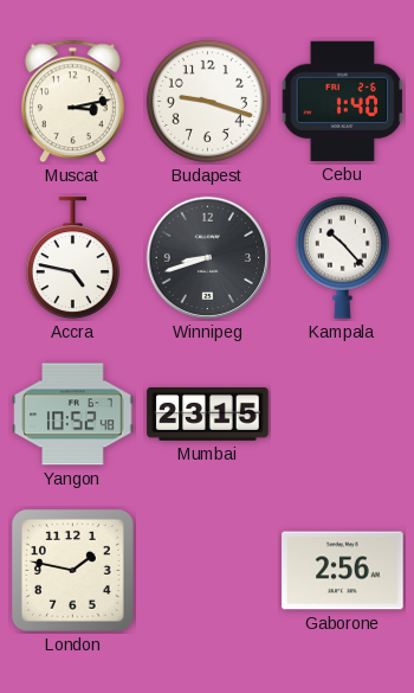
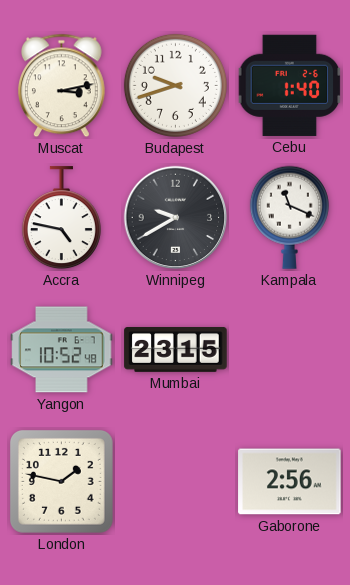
Budapest: 9:18 -> 9:42 (175, 85)
Winnipeg: 8:42 -> 9:40 (176, 218)
Kampala: 10:23 -> 11:19 (289, 217)
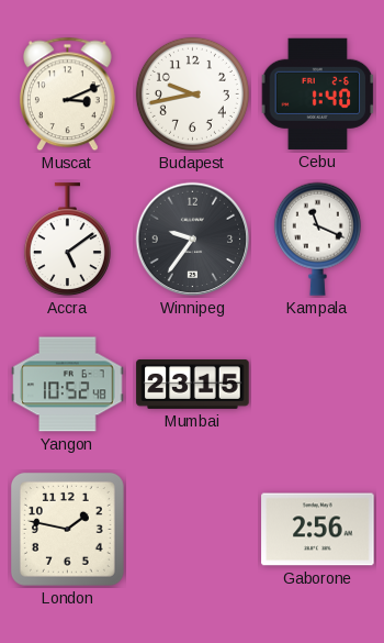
Muscat: 3:13 -> 3:11 (67, 95)
Budapest: 9:42 -> 9:43 (192, 93)
Accra: 4:47 -> 5:09 (67, 240)
Winnipeg: 9:40 -> 9:36 (193, 240)
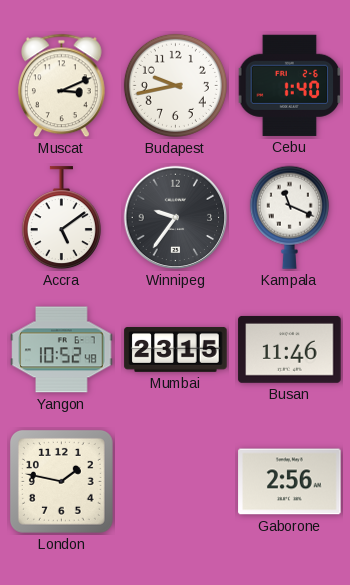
Busan: none -> 11:46 (290, 349)
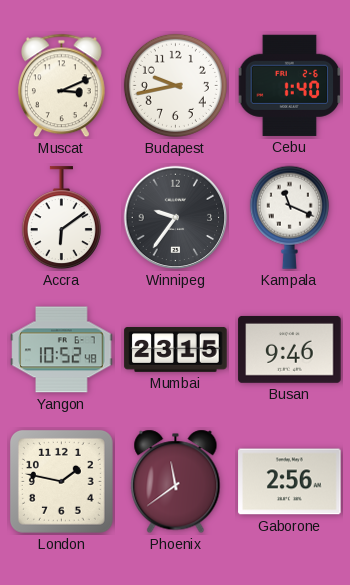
Accra: 5:09 -> 6:09 (61, 218)
Busan: 11:46 -> 9:46 (290, 349)
Phoenix: none -> 11:39 (176, 482)
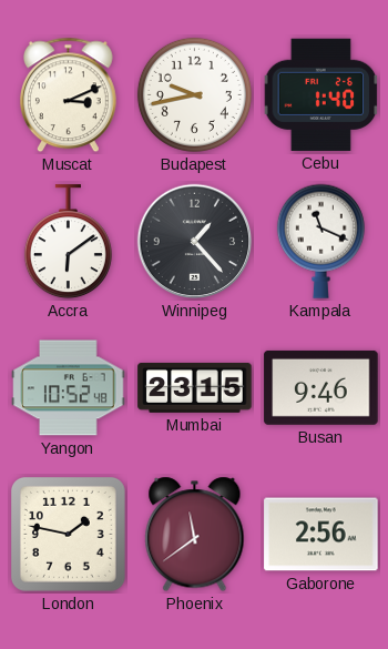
Winnipeg: 9:36 -> 1:23 (195, 242)
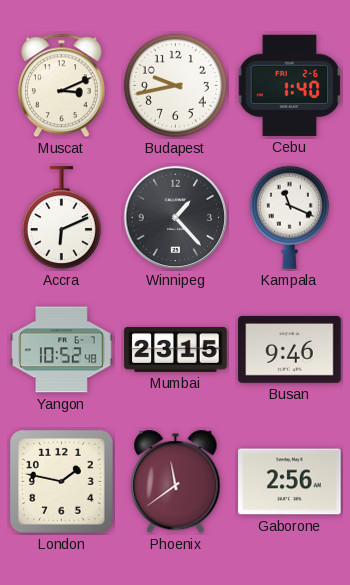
Accra: 6:09 -> 6:11 (61, 218)
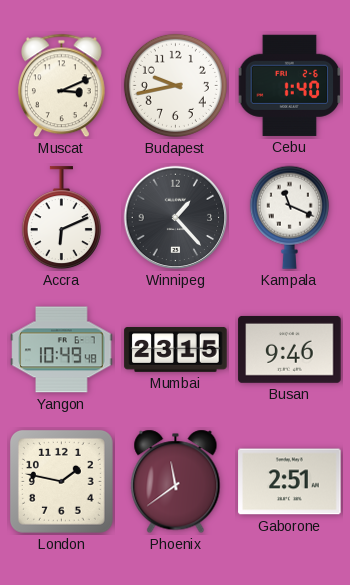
Yangon: 10:52 -> 10:49 (62, 350)
Gaborone: 2:56 -> 2:51 (290, 482)
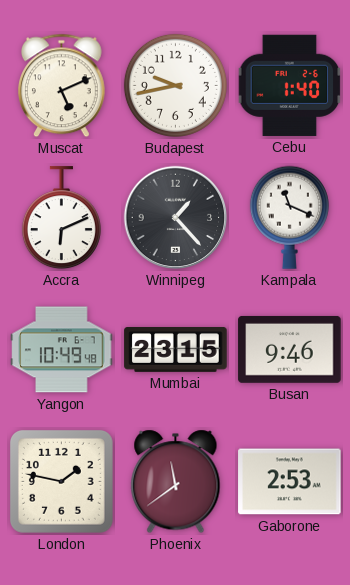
Muscat: 3:11 -> 5:11 (61, 86)
Gaborone: 2:51 -> 2:53 (290, 482)
